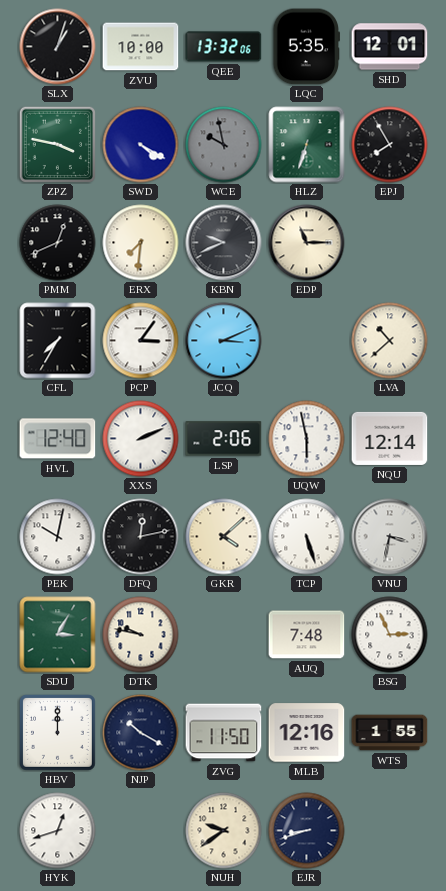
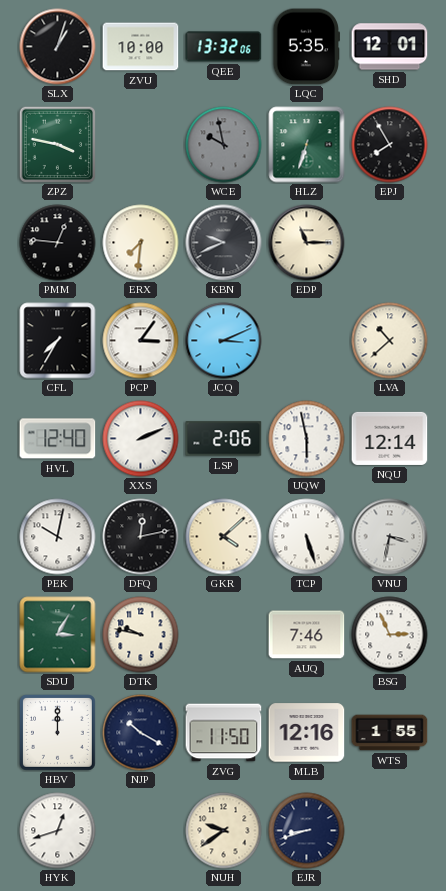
SWD: 4:20 -> none (141, 145)
PMM: 12:41 -> 12:46 (58, 243)
AUQ: 7:48 -> 7:46 (307, 635)
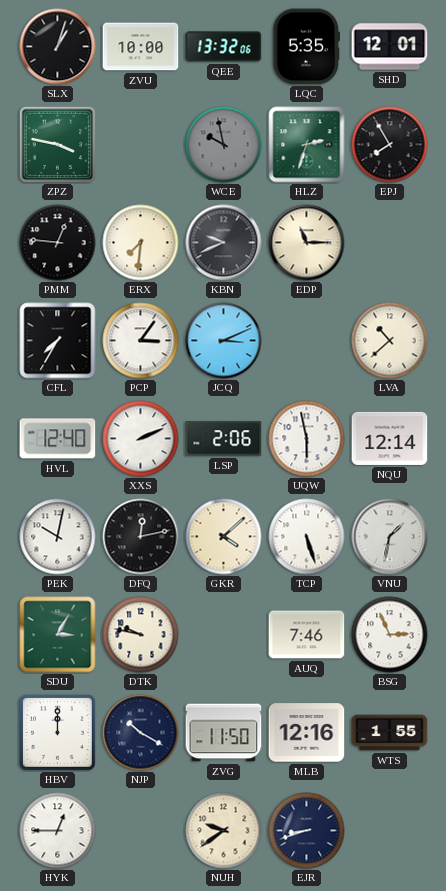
HLZ: 6:33 -> 2:33 (307, 145)
VNU: 3:32 -> 1:32 (390, 537)
HYK: 12:42 -> 12:45 (58, 831)
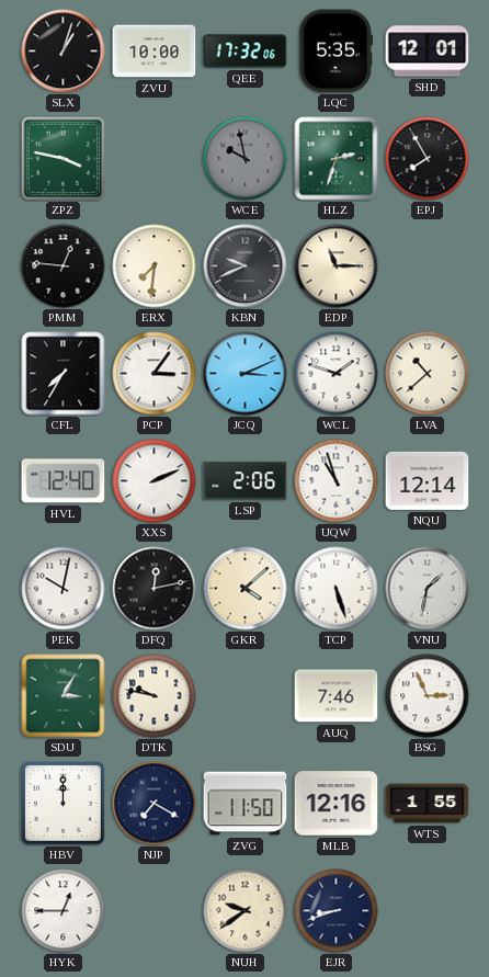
QEE: 13:32 -> 17:32 (246, 52)
WCL: none -> 1:48 (337, 374)
UQW: 5:58 -> 10:57 (337, 481)
NJP: 10:20 -> 7:20 (155, 804)
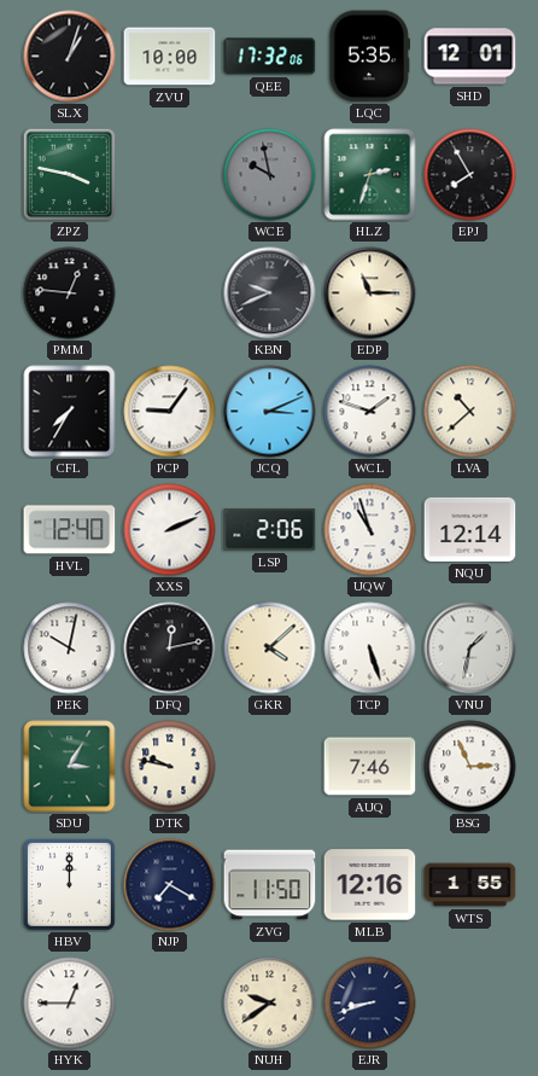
ERX: 7:31 -> none (155, 266)
PCP: 3:06 -> 9:06 (170, 412)
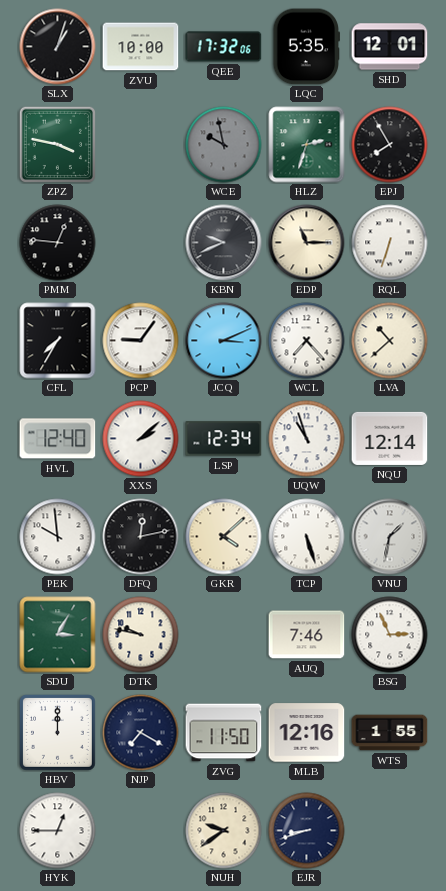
RQL: none -> 6:33 (390, 243)
WCL: 1:48 -> 7:23 (307, 341)
XXS: 2:11 -> 2:08 (141, 439)
LSP: 2:06 -> 12:34 (224, 439)
PEK: 10:02 -> 9:59 (58, 537)
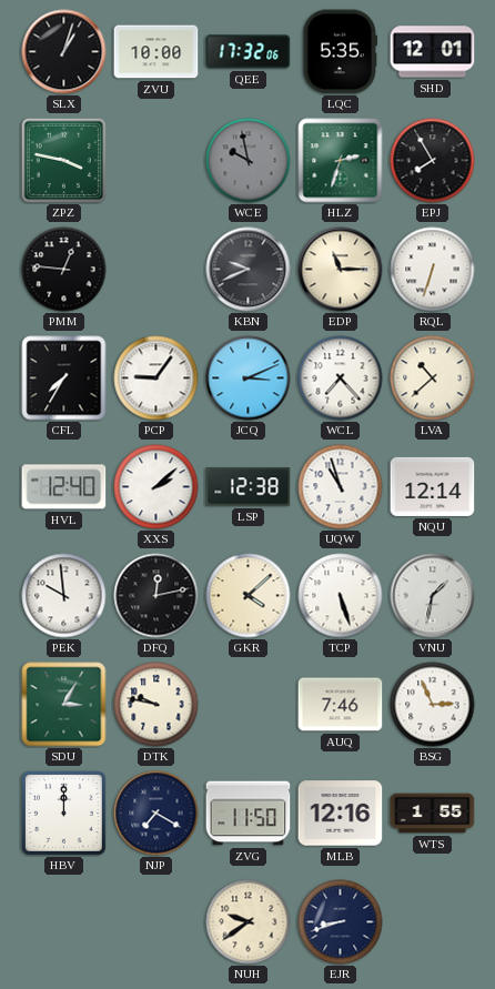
LSP: 12:34 -> 12:38 (249, 487)
HYK: 12:45 -> none (58, 831)
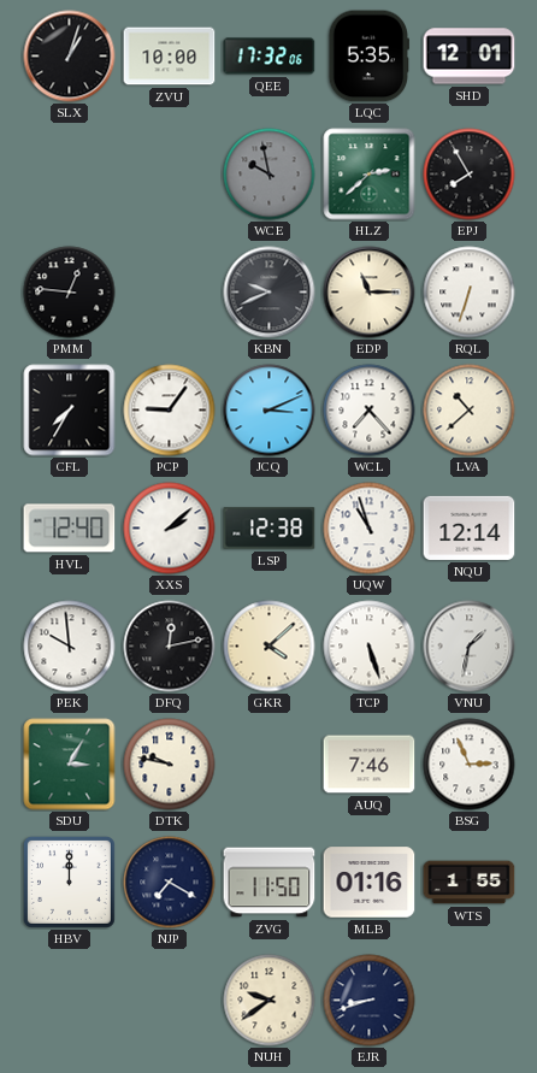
ZPZ: 3:47 -> none (63, 160)
HLZ: 2:33 -> 2:38 (370, 175)
MLB: 12:16 -> 01:16 (370, 883)
